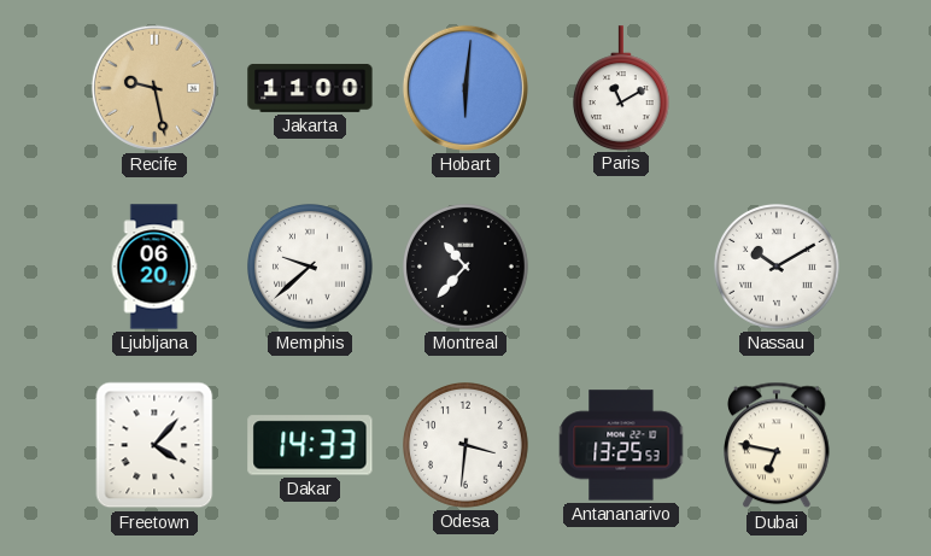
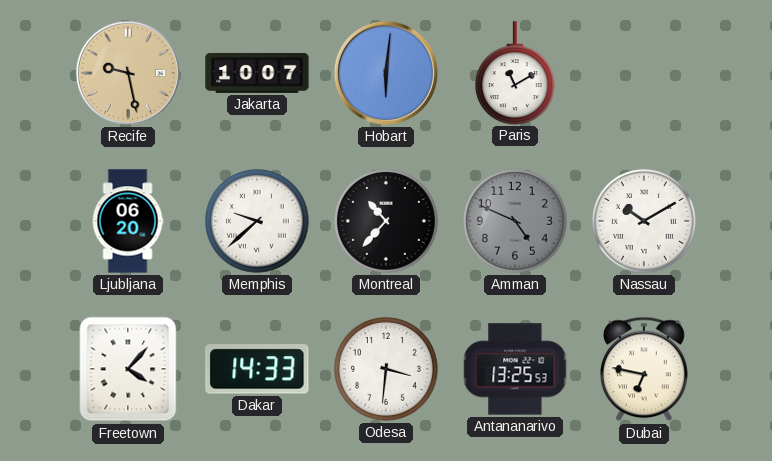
Jakarta: 11:00 -> 10:07 (257, 73)
Amman: none -> 4:49 (516, 222)
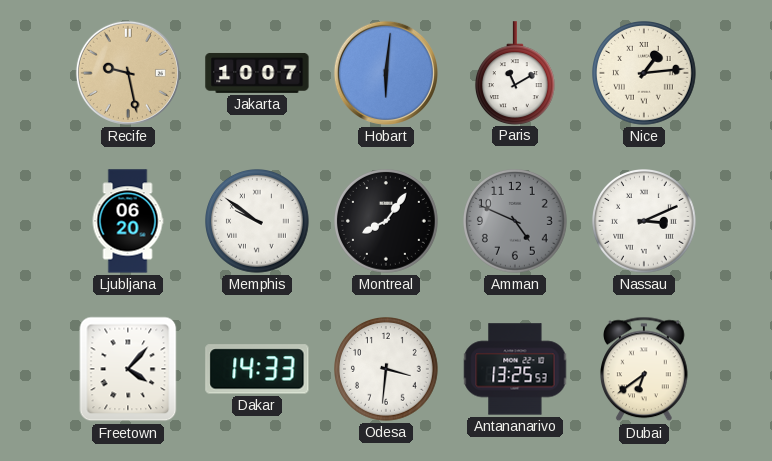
Nice: none -> 1:14 (645, 74)
Memphis: 9:38 -> 9:51 (258, 222)
Montreal: 10:37 -> 8:06 (387, 222)
Nassau: 10:10 -> 3:11 (645, 222)
Dubai: 6:47 -> 6:39 (645, 369)
